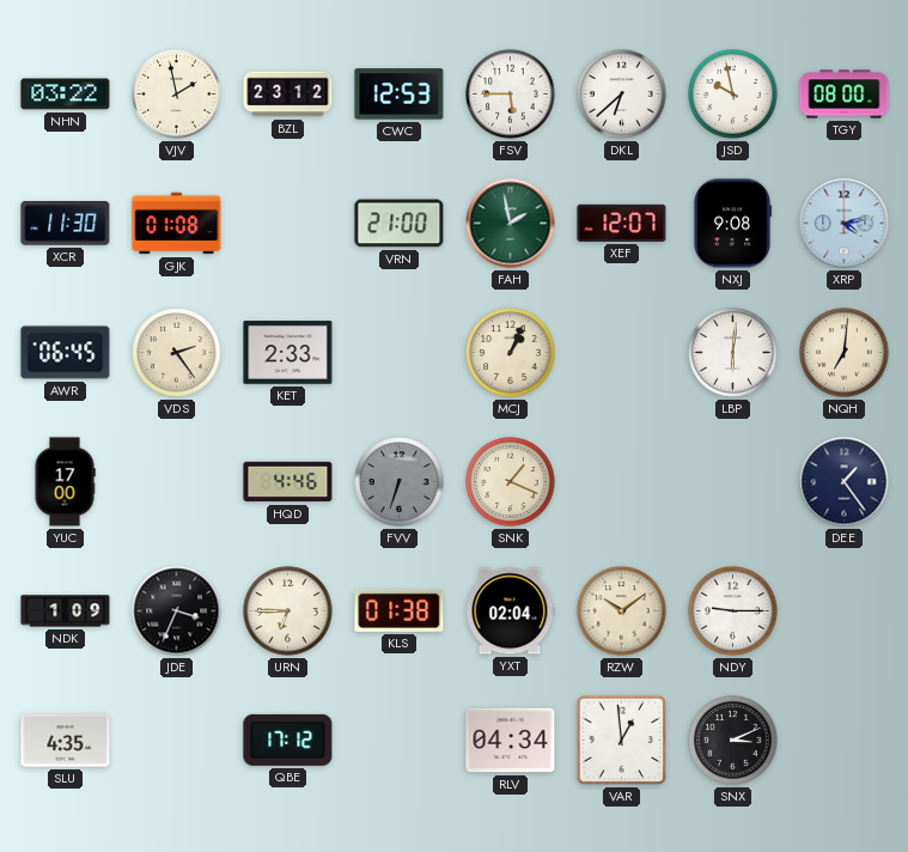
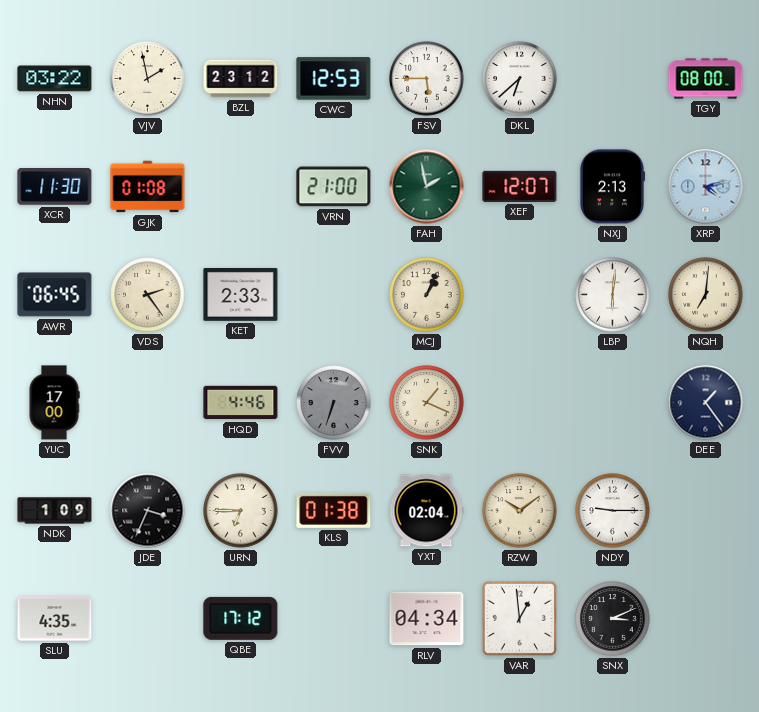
JSD: 9:58 -> none (733, 95)
NXJ: 9:08 -> 2:13 (611, 187)
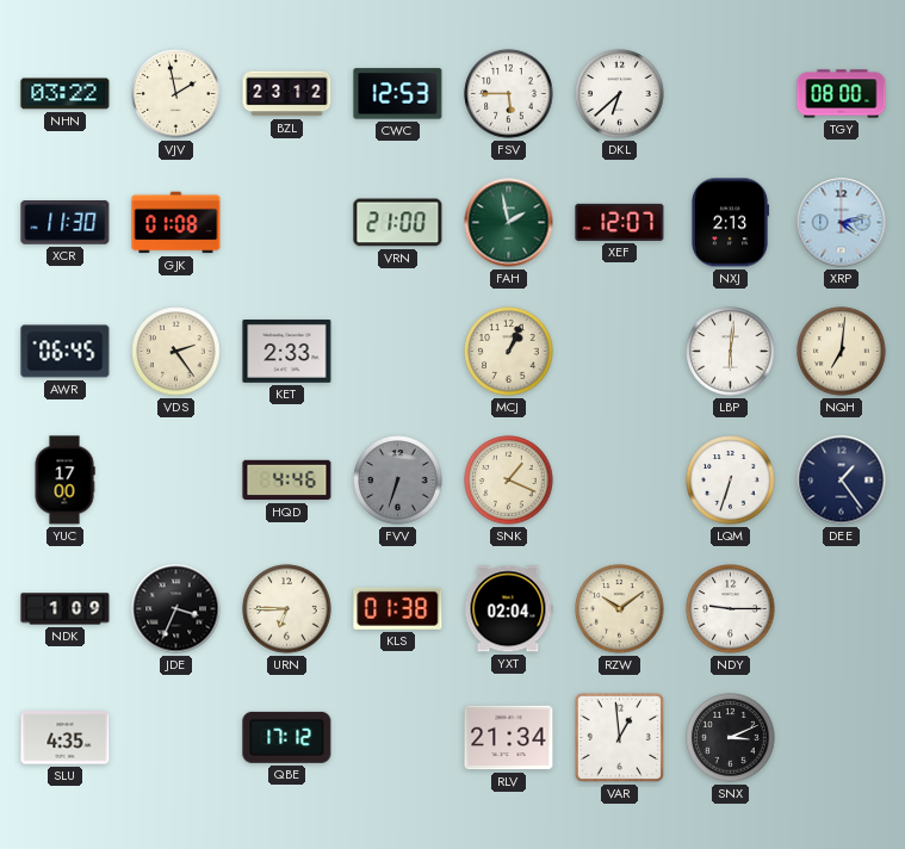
LQM: none -> 6:33 (731, 481)
RLV: 04:34 -> 21:34 (509, 738)
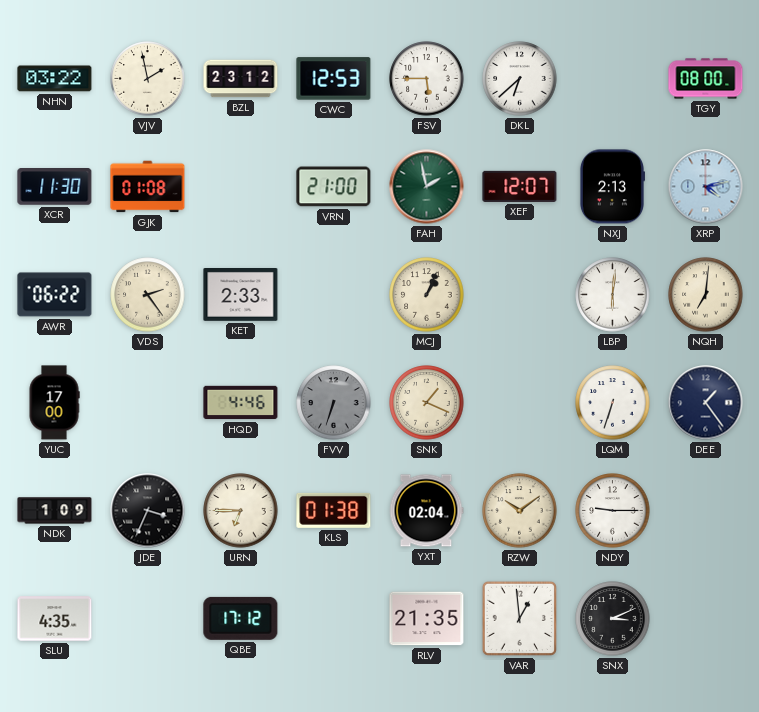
AWR: 06:45 -> 06:22 (55, 295)
RLV: 21:34 -> 21:35 (427, 619)
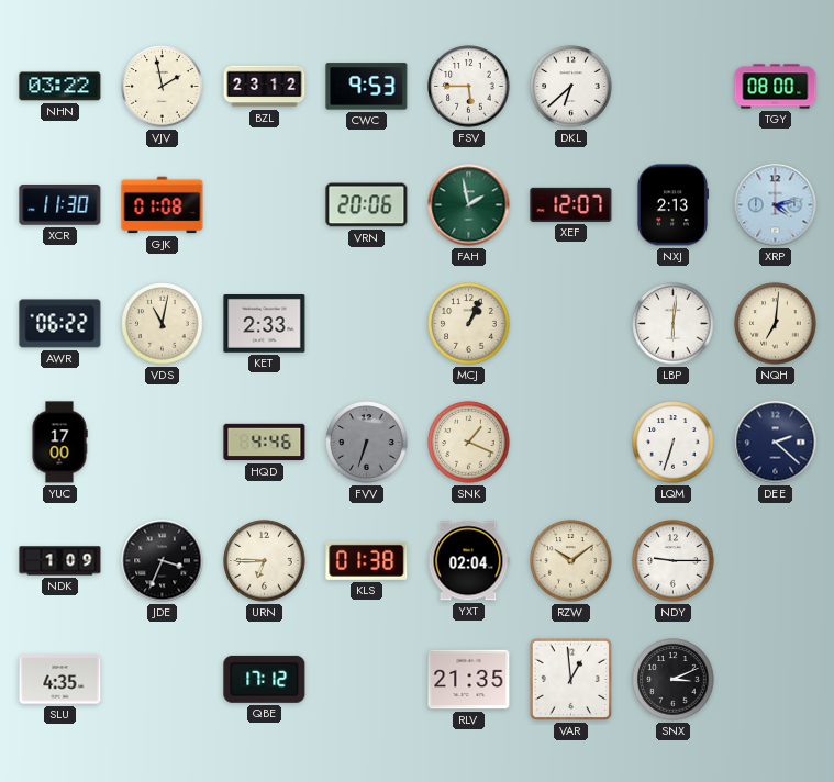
CWC: 12:53 -> 9:53 (367, 87)
VRN: 21:00 -> 20:06 (367, 205)
VDS: 2:24 -> 11:02 (163, 324)
DEE: 1:24 -> 2:22 (776, 443)
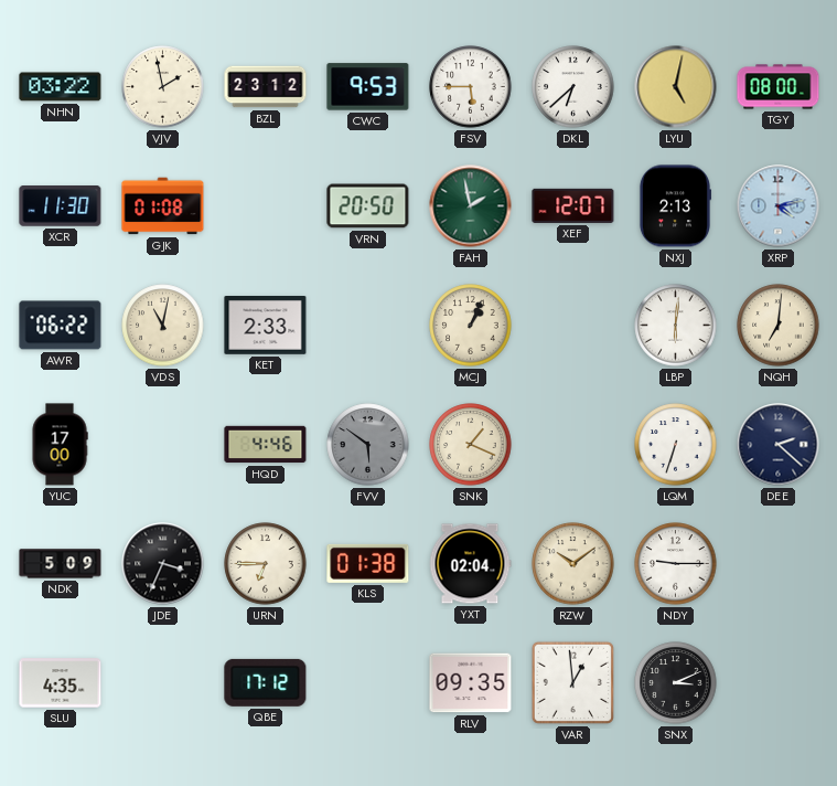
LYU: none -> 5:02 (676, 87)
VRN: 20:06 -> 20:50 (368, 206)
FVV: 6:33 -> 5:51 (368, 445)
NDK: 1:09 -> 5:09 (61, 564)
RLV: 21:35 -> 09:35 (471, 683)
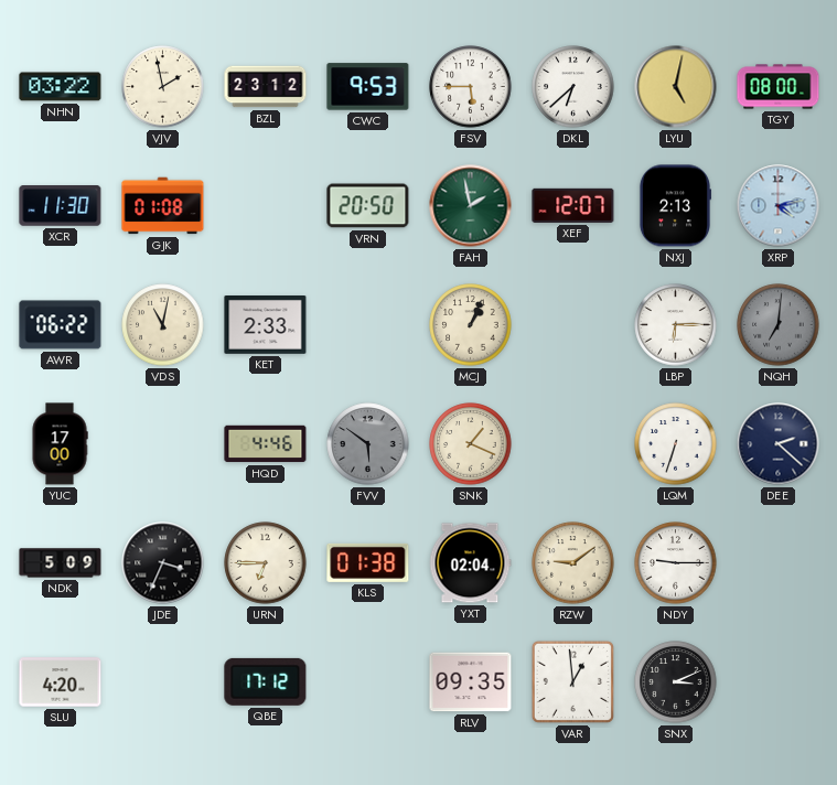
LBP: 6:01 -> 6:15 (676, 325)
NQH dial: cream -> grey (779, 325)
RZW: 10:09 -> 9:09 (573, 563)
SLU: 4:35 -> 4:20 (61, 682)
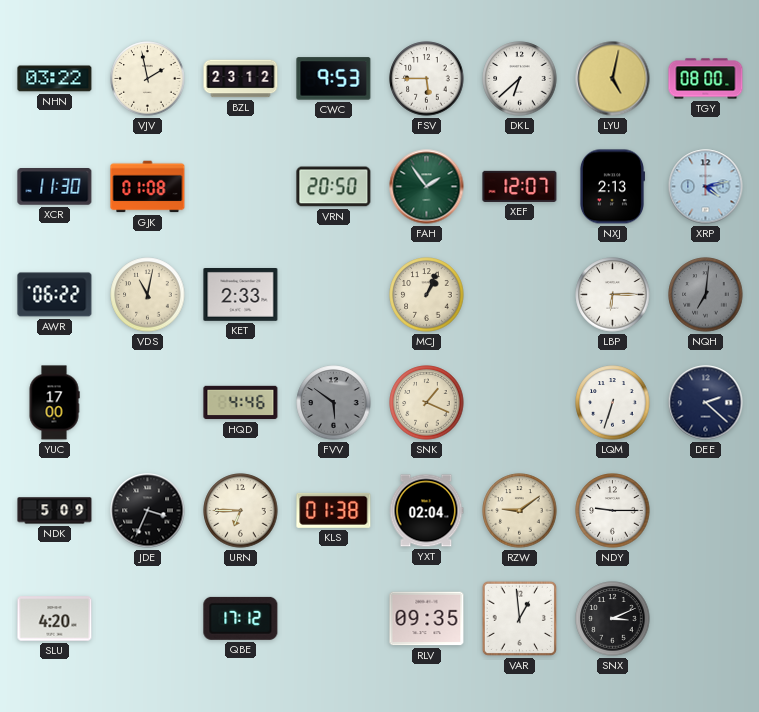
FAH: 1:58 -> 1:54 (427, 187)
